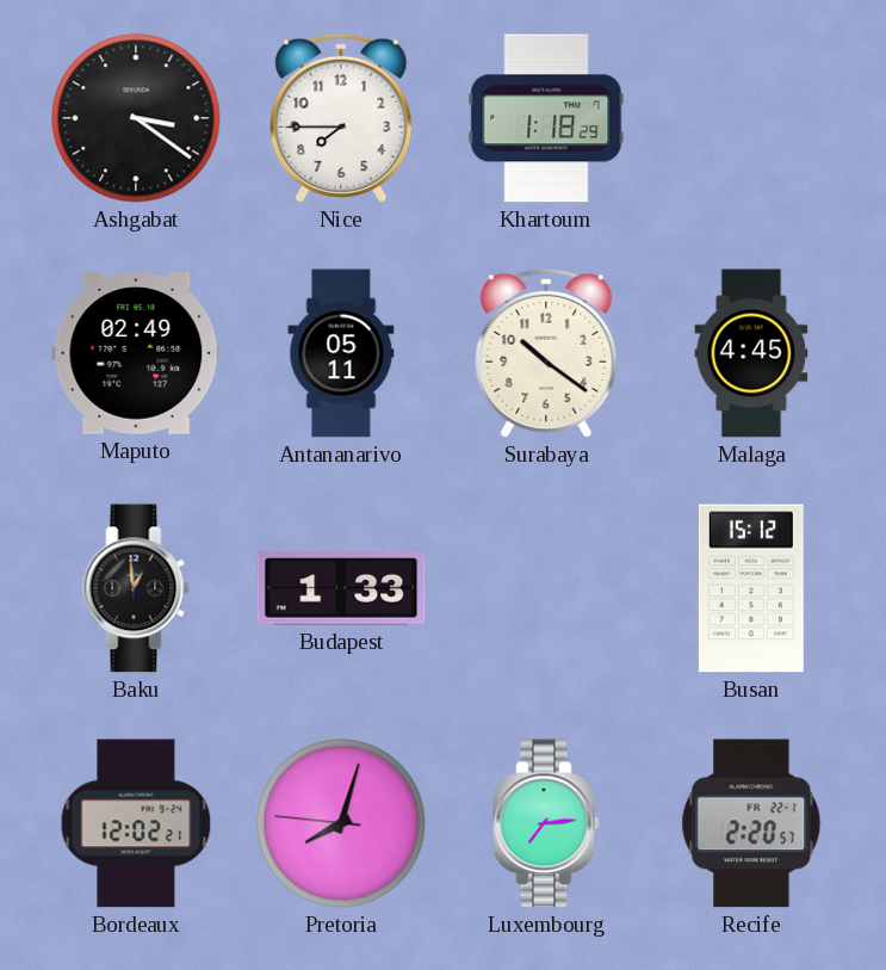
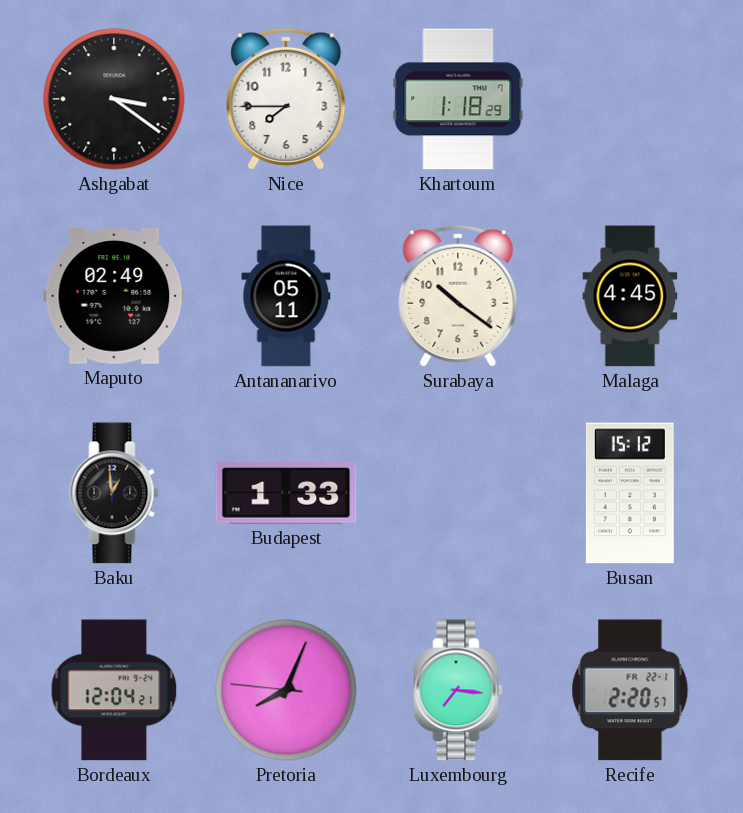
Bordeaux: 12:02 -> 12:04 (114, 690)
Pretoria: 8:02 -> 8:03 (286, 690)
Luxembourg: 7:14 -> 7:16 (458, 690)
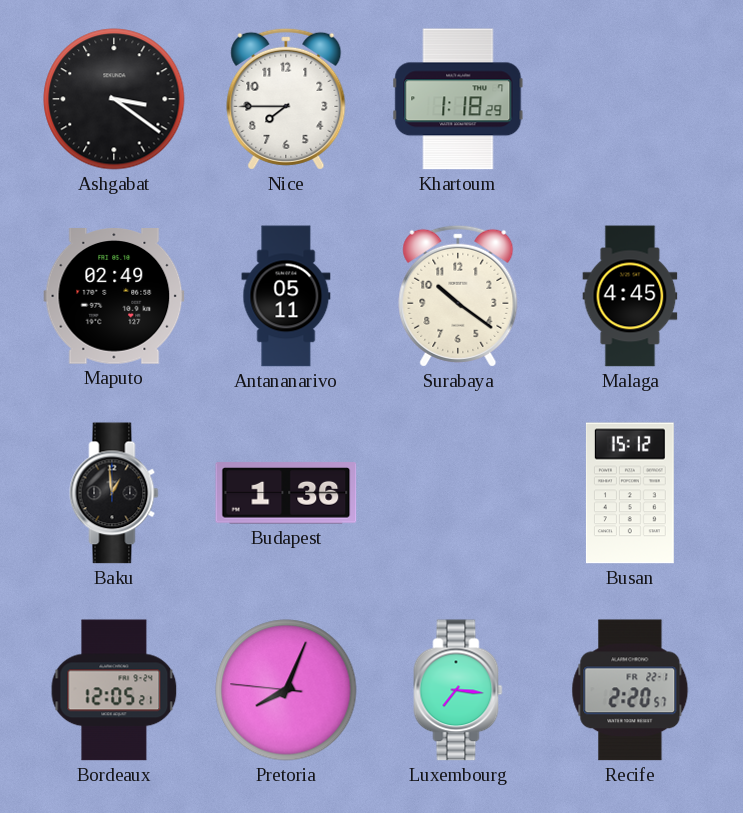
Budapest: 1:33 -> 1:36 (286, 493)
Bordeaux: 12:04 -> 12:05 (114, 690)
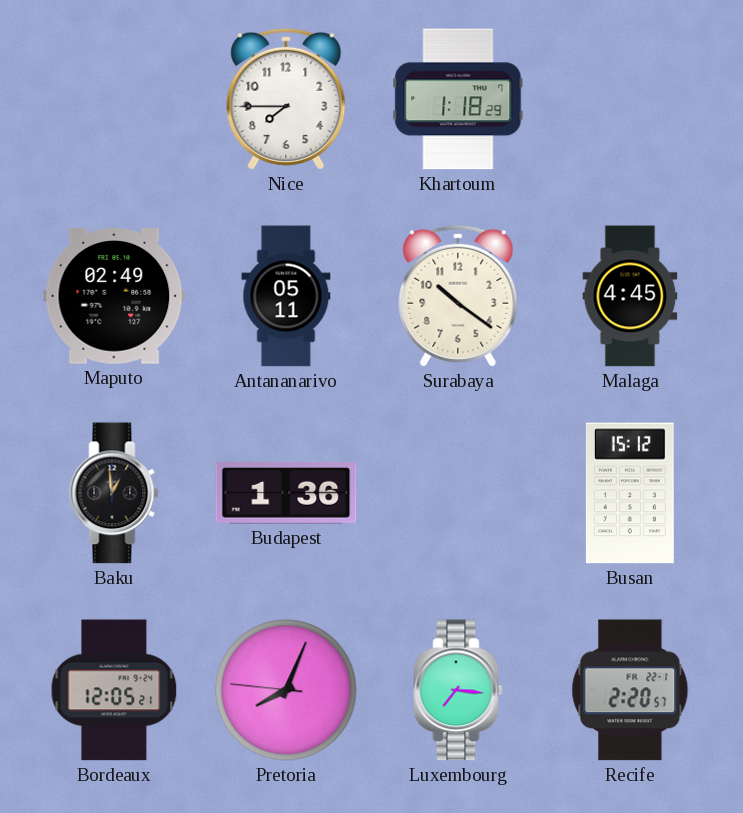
Ashgabat: 3:21 -> none (114, 99)
